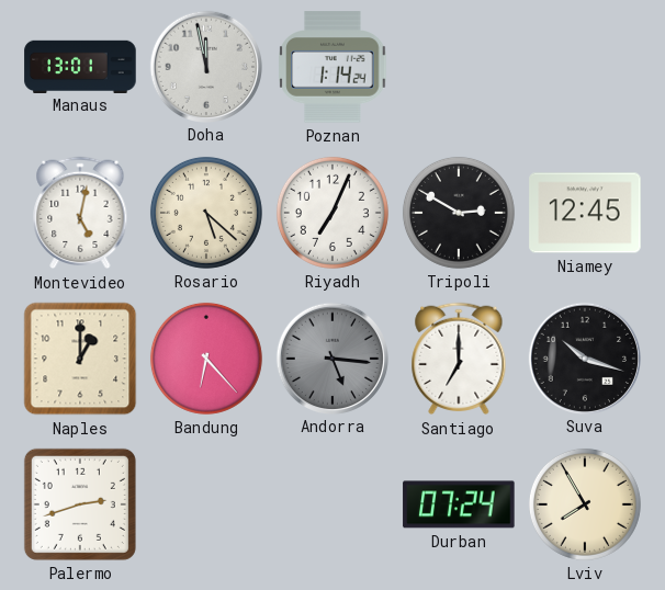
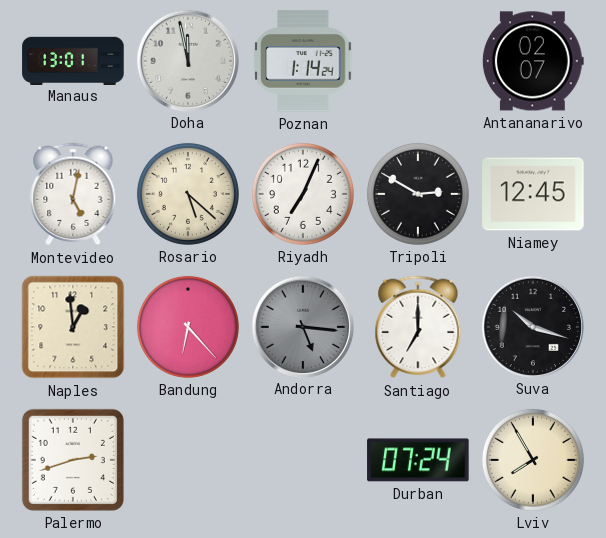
Antananarivo: none -> 02:07 (533, 61)
Naples: 1:00 -> 12:59 (73, 327)
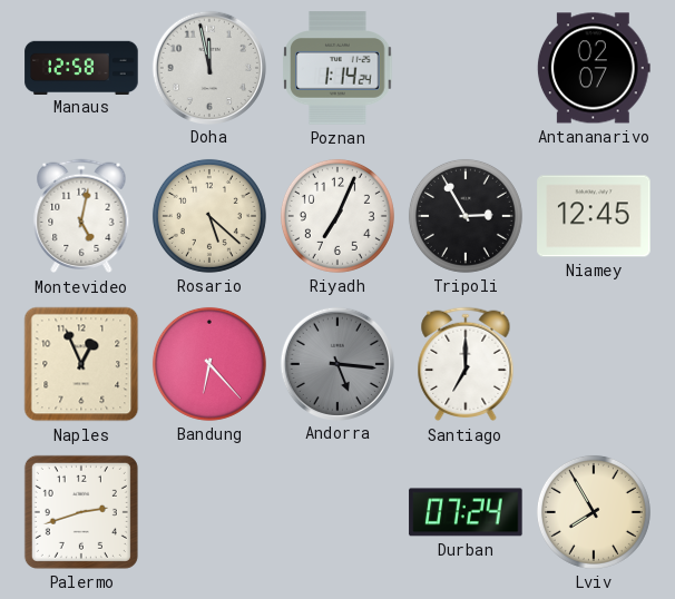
Manaus: 13:01 -> 12:58 (81, 67)
Tripoli: 2:50 -> 2:55 (466, 216)
Naples: 12:59 -> 12:56 (81, 364)
Suva: 10:18 -> none (532, 326)
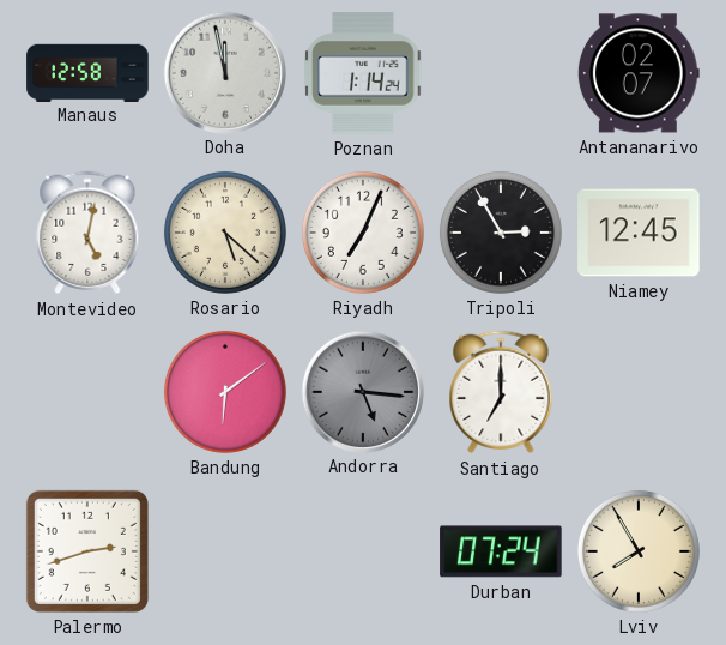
Naples: 12:56 -> none (81, 364)
Bandung: 6:23 -> 6:09 (225, 392)
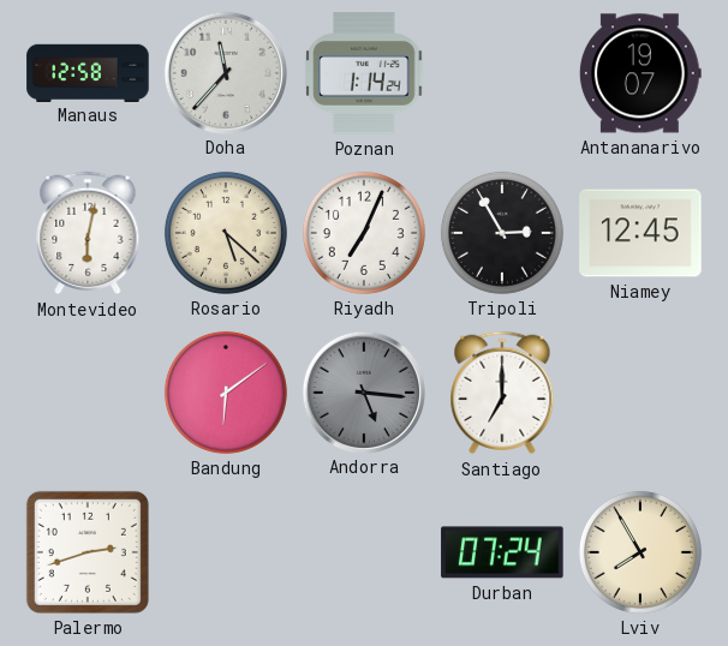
Doha: 11:58 -> 11:37 (225, 72)
Antananarivo: 02:07 -> 19:07 (640, 73)
Montevideo: 5:02 -> 6:02 (88, 233)
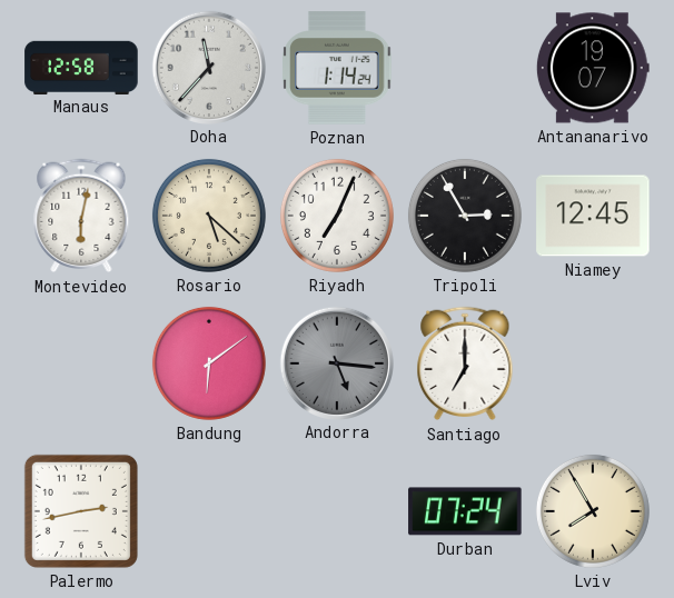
Palermo: 2:42 -> 2:43 (81, 511)
